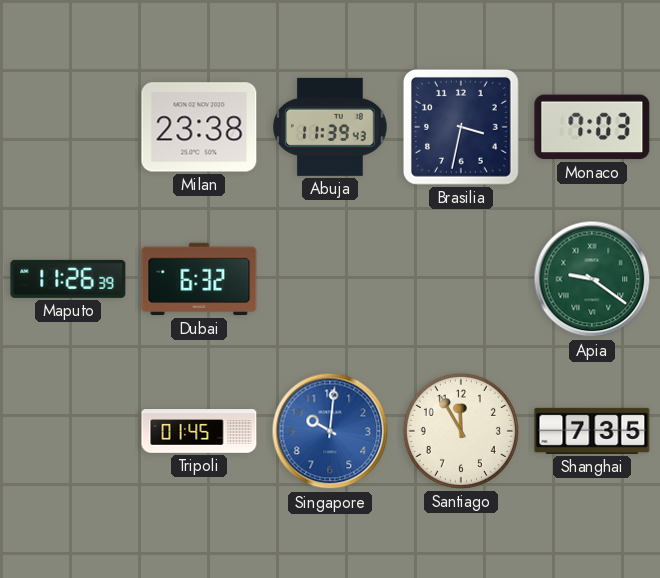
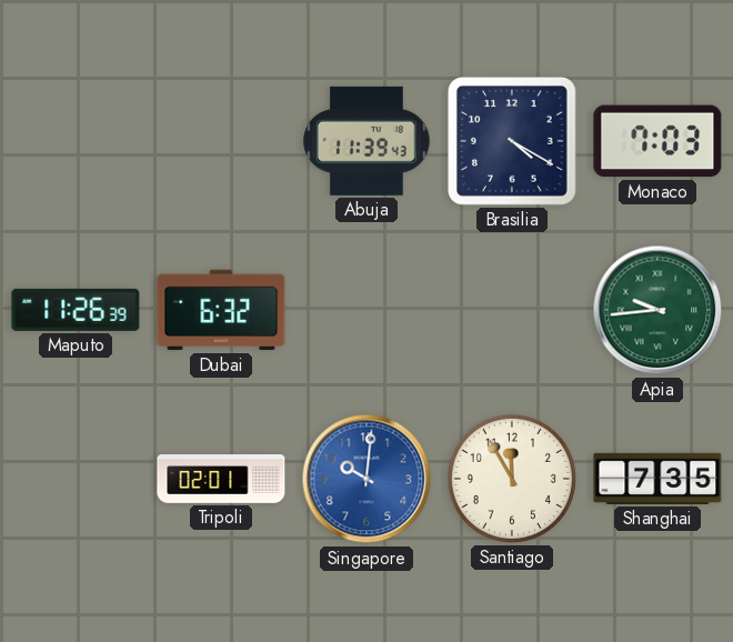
Milan: 23:38 -> none (199, 127)
Brasilia: 3:32 -> 4:20 (512, 141)
Apia: 9:21 -> 9:44 (657, 310)
Tripoli: 01:45 -> 02:01 (221, 479)
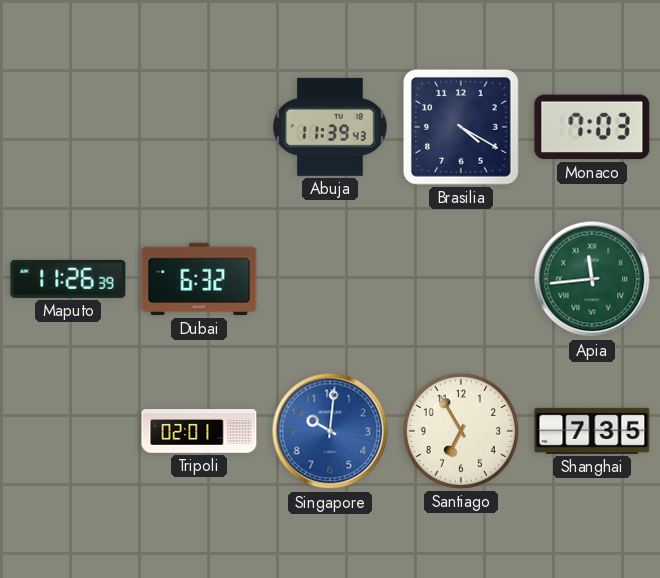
Apia: 9:44 -> 11:44 (592, 279)
Santiago: 11:55 -> 6:55 (461, 431)
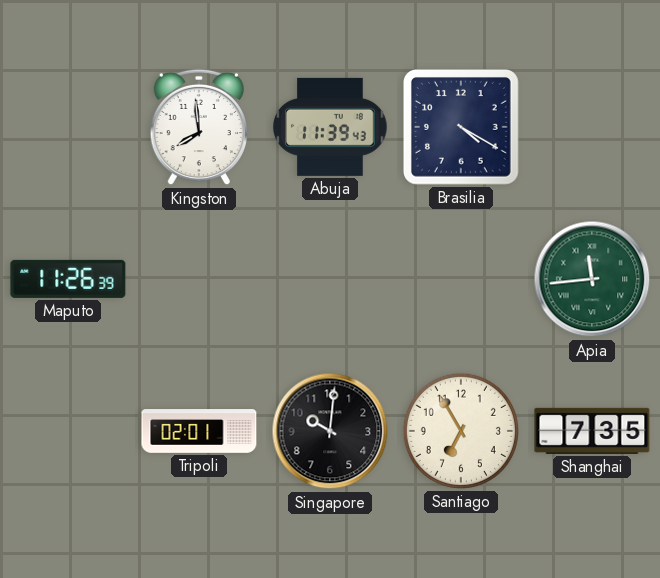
Kingston: none -> 7:59 (198, 127)
Monaco: 7:03 -> none (592, 127)
Dubai: 6:32 -> none (199, 279)
Singapore dial: blue -> black (330, 431)
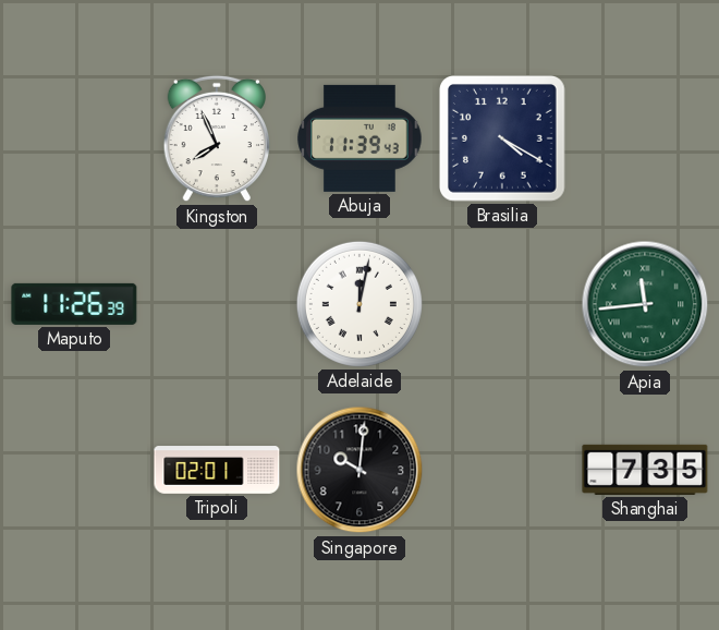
Kingston: 7:59 -> 7:56 (216, 138)
Adelaide: none -> 12:02 (359, 304)
Santiago: 6:55 -> none (461, 431)
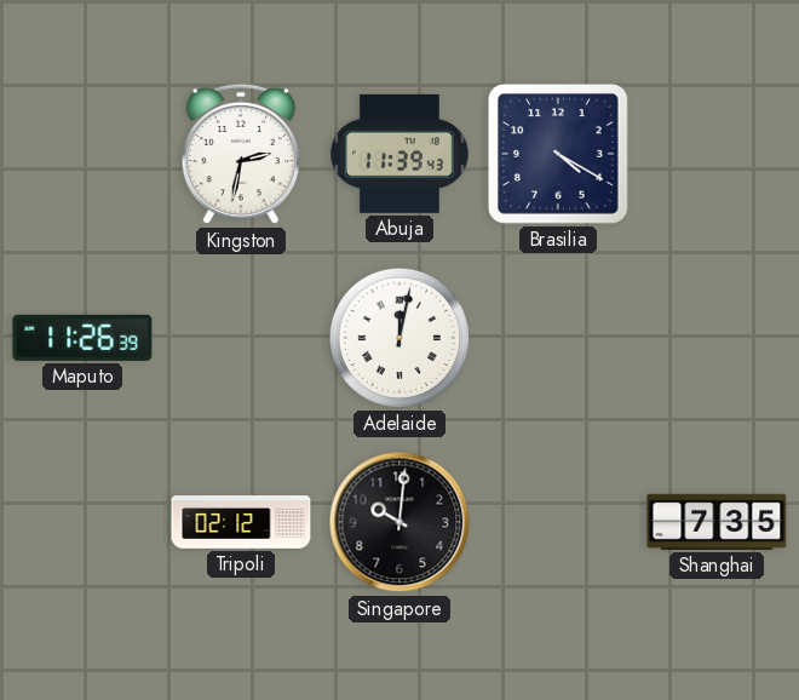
Kingston: 7:56 -> 2:32 (240, 154)
Apia: 11:44 -> none (645, 304)
Tripoli: 02:01 -> 02:12 (241, 522)
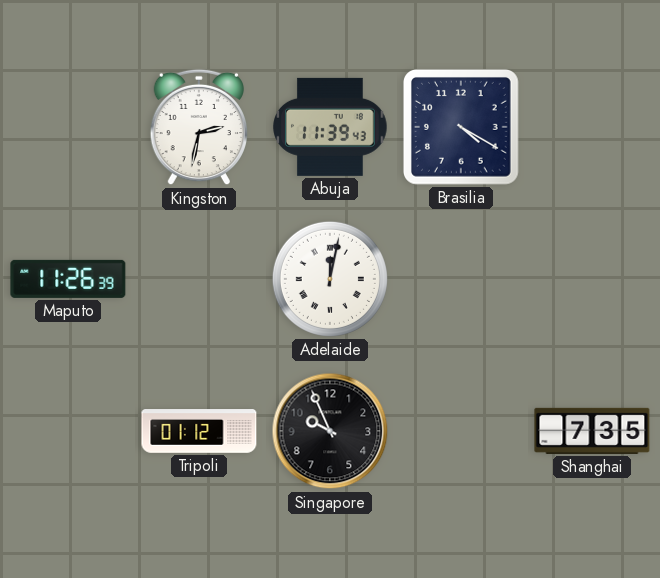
Tripoli: 02:12 -> 01:12 (199, 431)
Singapore: 10:01 -> 9:56 (330, 431)
